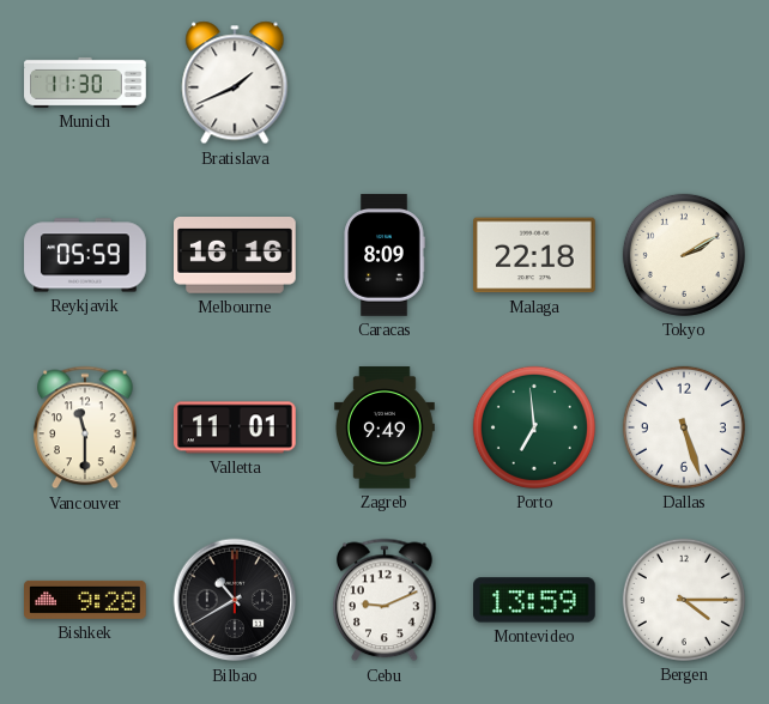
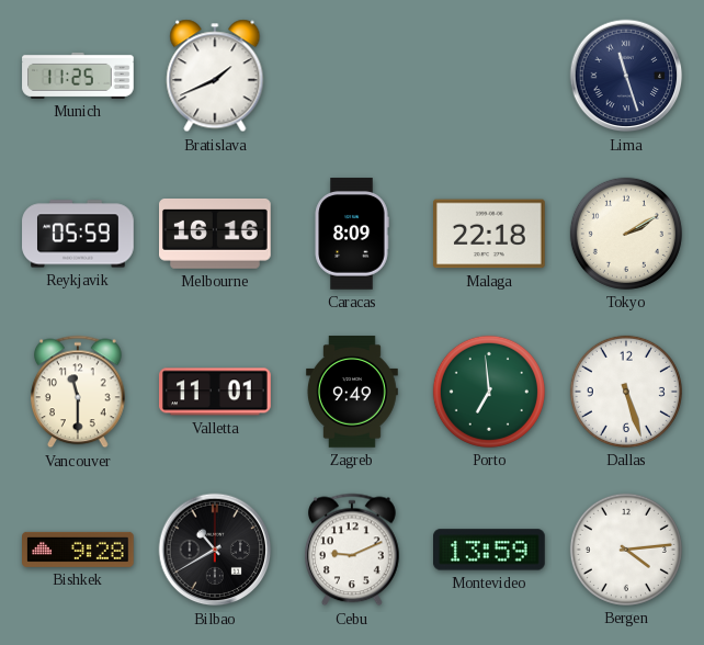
Munich: 11:30 -> 11:25 (78, 76)
Lima: none -> 11:27 (626, 76)
Bergen: 4:15 -> 4:14 (626, 550)
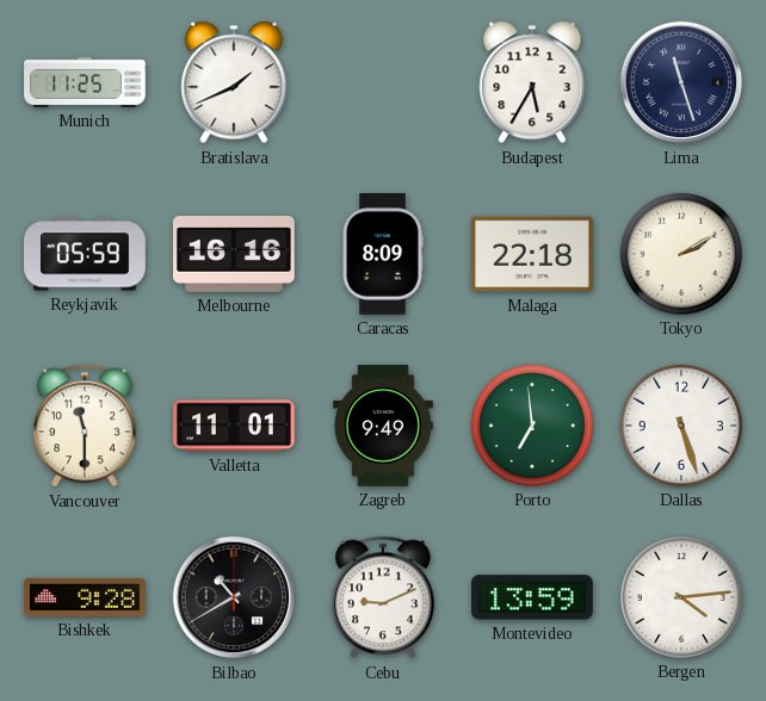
Budapest: none -> 5:35 (532, 82)
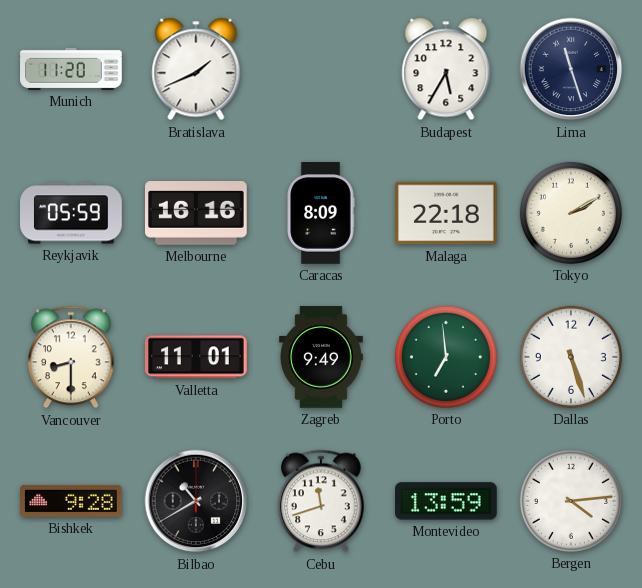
Munich: 11:25 -> 11:20 (71, 69)
Vancouver: 11:30 -> 8:30 (72, 357)
Cebu: 9:11 -> 11:42 (322, 501)
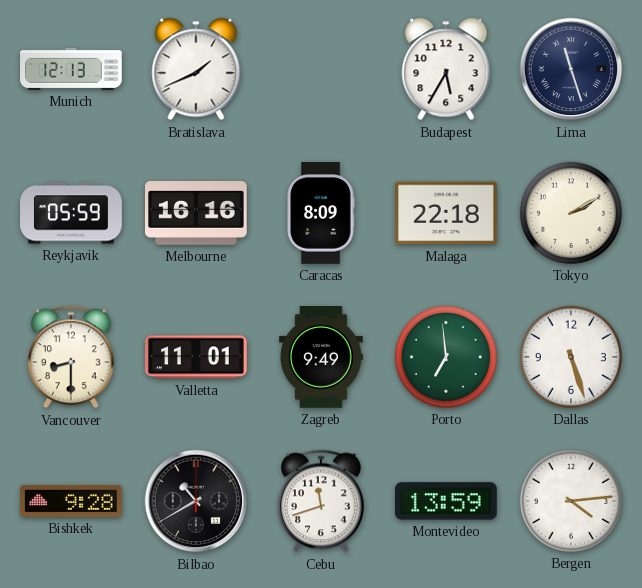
Munich: 11:20 -> 12:13 (71, 69)
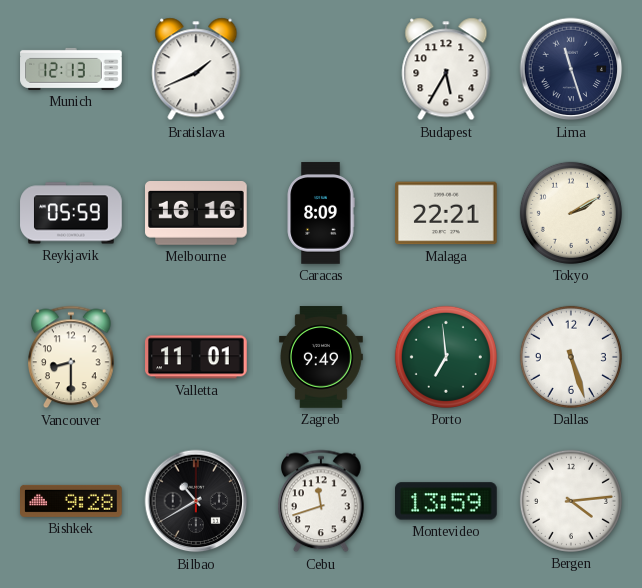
Malaga: 22:18 -> 22:21 (447, 213)
